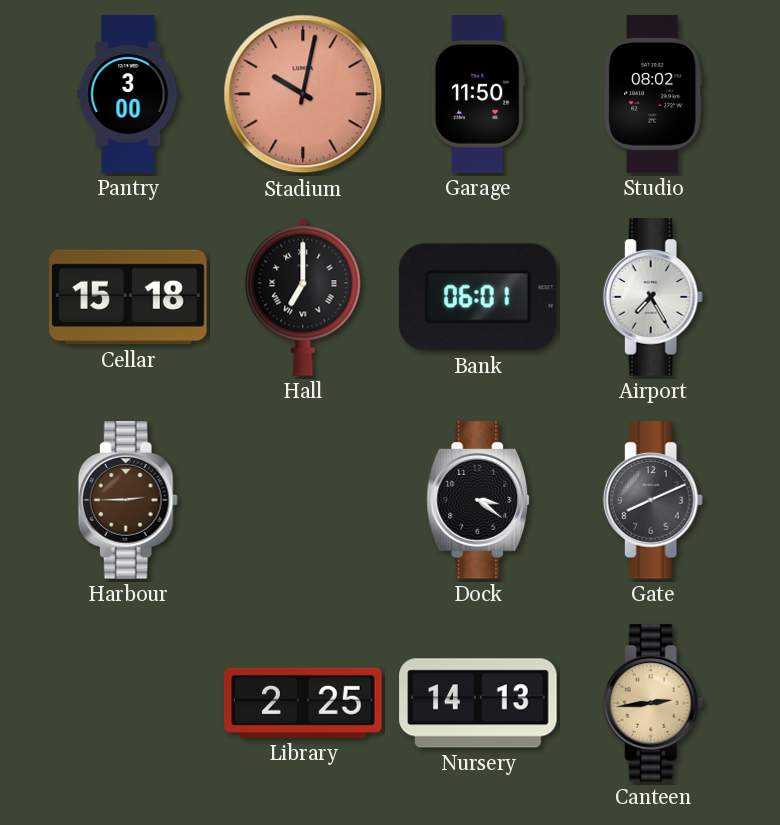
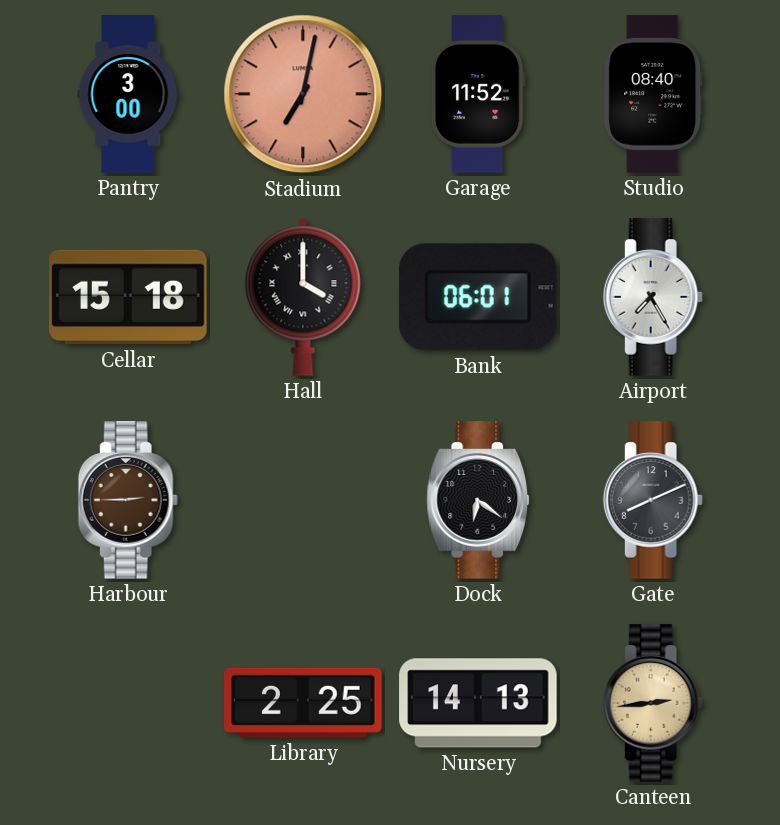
Stadium: 10:02 -> 7:02 (303, 94)
Garage: 11:50 -> 11:52 (478, 94)
Studio: 08:02 -> 08:40 (653, 94)
Hall: 7:00 -> 4:00 (303, 297)
Dock: 3:21 -> 6:21 (478, 500)
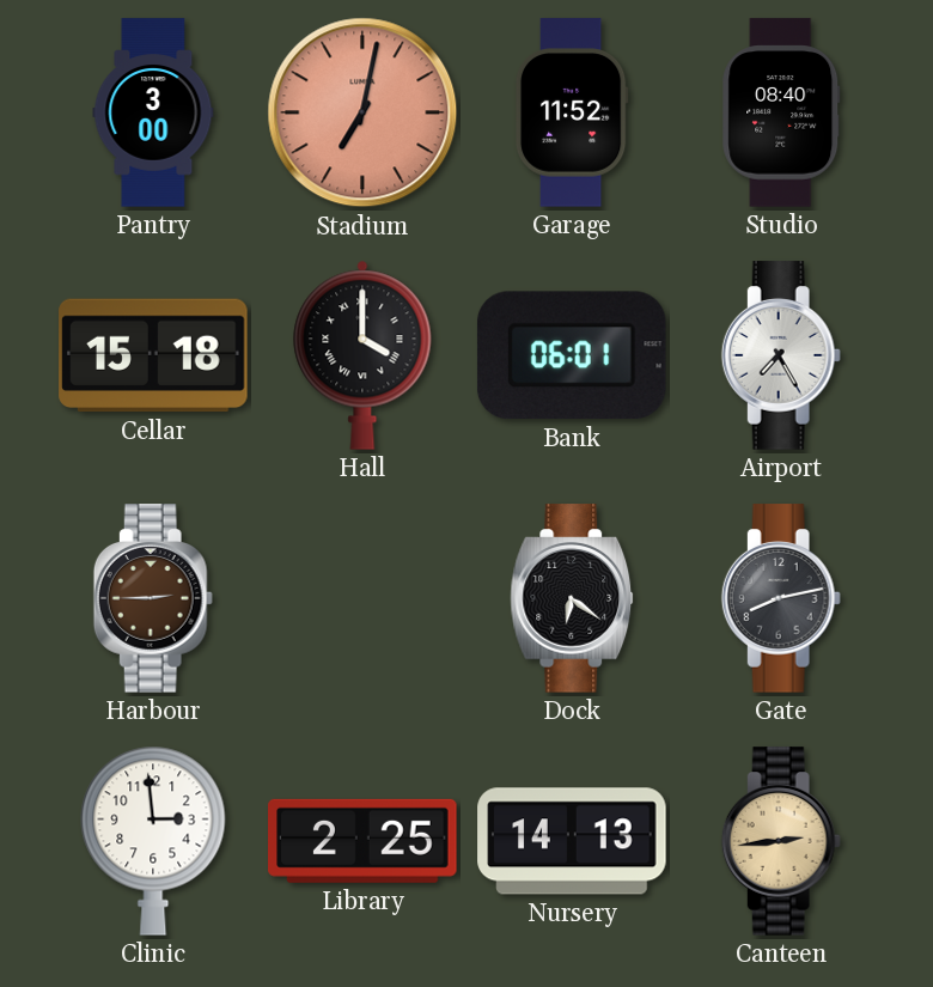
Gate: 8:11 -> 8:13 (781, 598)
Clinic: none -> 2:59 (153, 841)
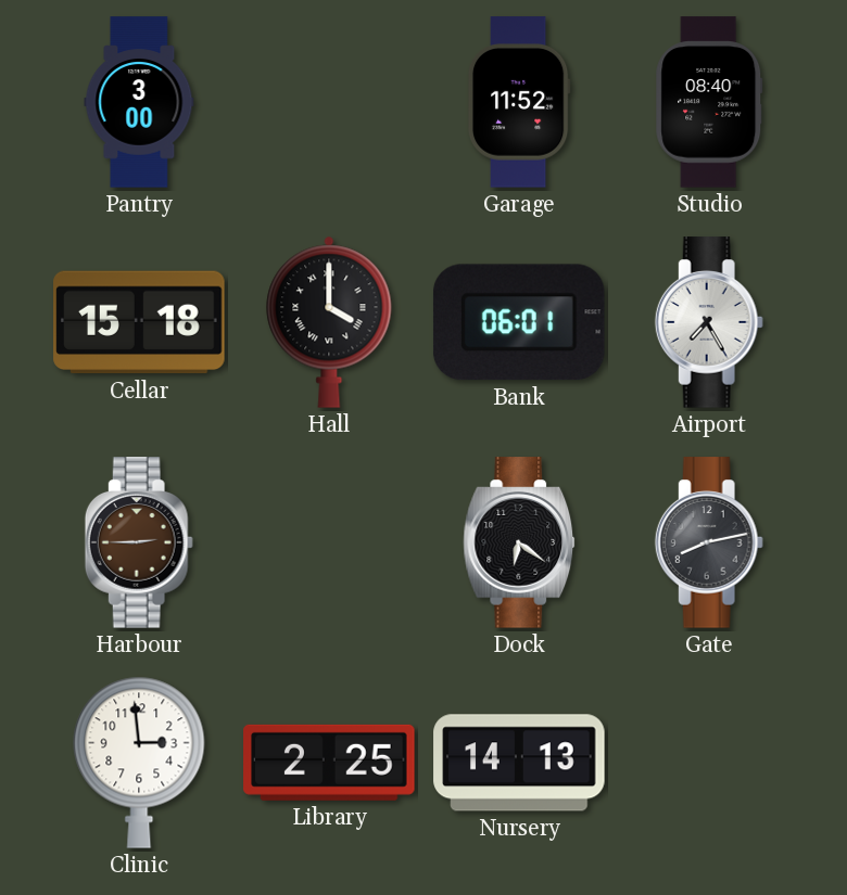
Stadium: 7:02 -> none (362, 112)
Canteen: 2:44 -> none (781, 841)
